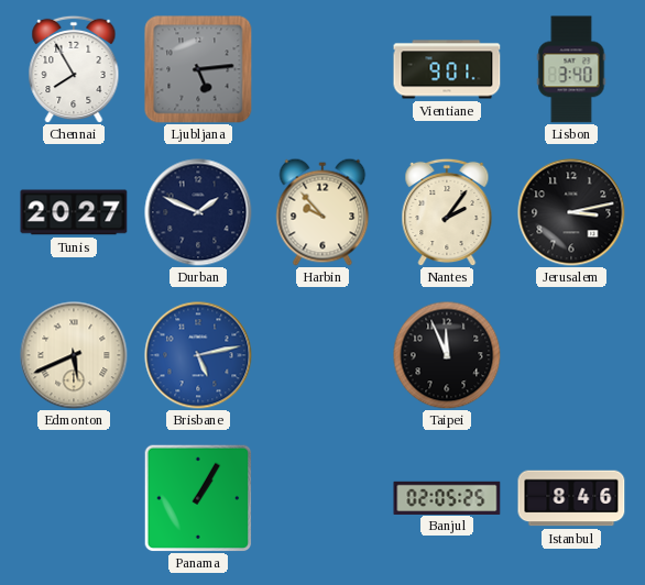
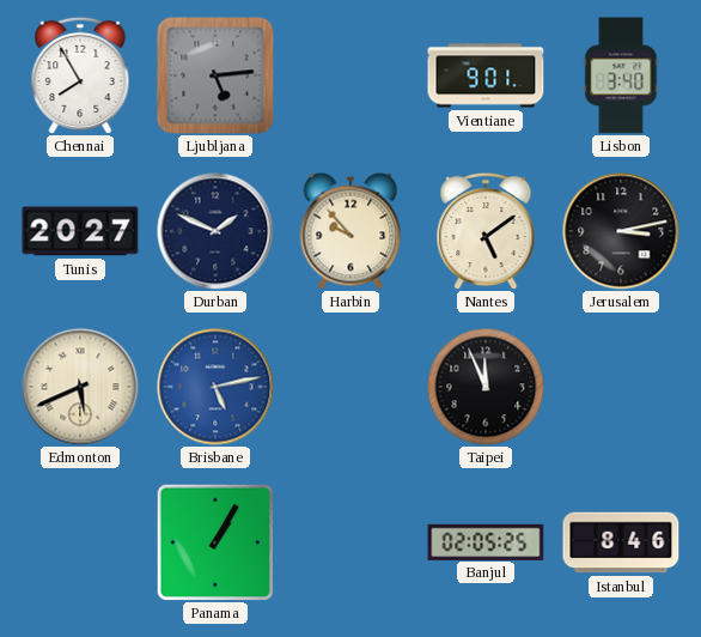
Nantes: 2:06 -> 5:09 (486, 231)
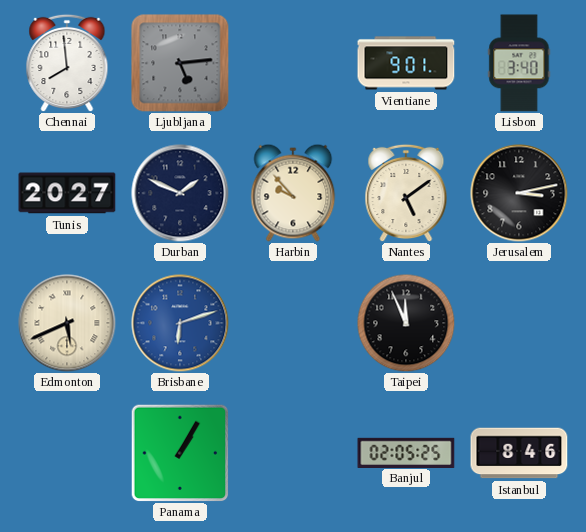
Chennai: 7:55 -> 7:59 (67, 63)
Brisbane: 5:13 -> 6:12 (180, 323)
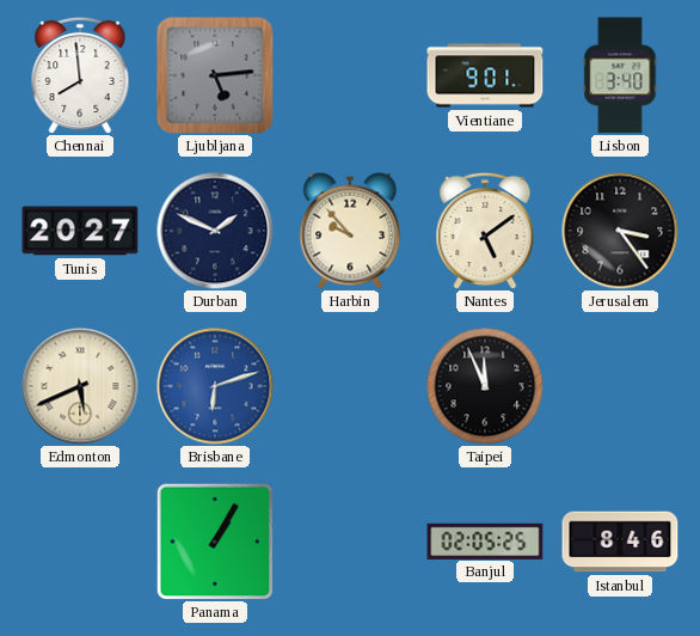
Jerusalem: 3:13 -> 3:24 (620, 231)
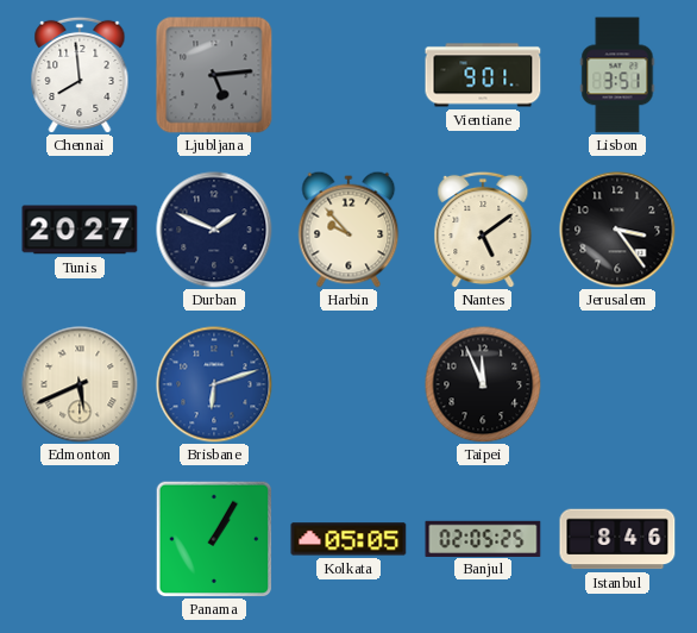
Lisbon: 3:40 -> 3:51 (617, 75)
Kolkata: none -> 05:05 (348, 539)
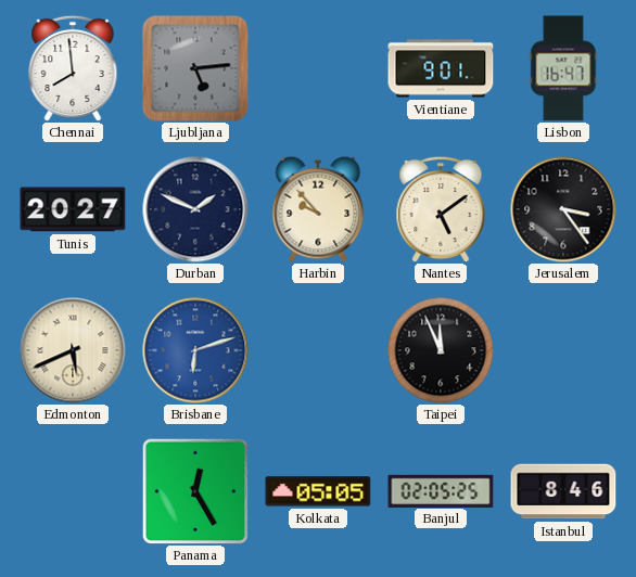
Lisbon: 3:51 -> 16:47 (563, 68)
Panama: 1:05 -> 12:25 (195, 491)
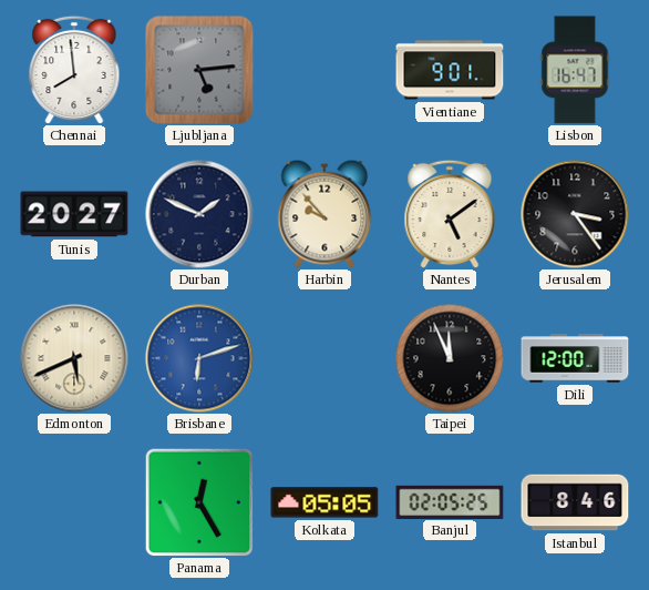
Dili: none -> 12:00 (575, 358)
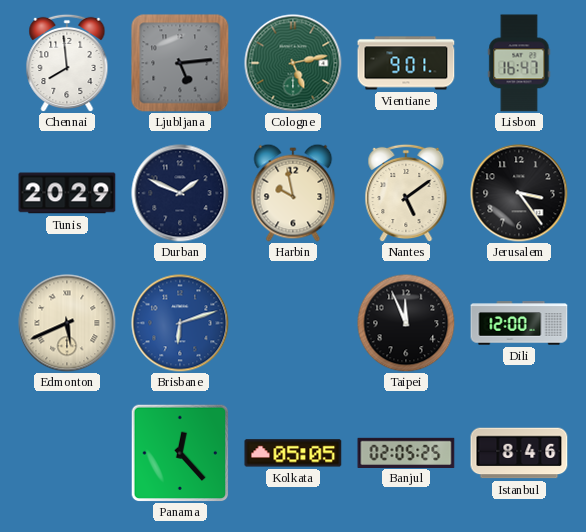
Cologne: none -> 5:13 (293, 63)
Tunis: 20:27 -> 20:29 (67, 193)
Harbin: 9:53 -> 9:58 (293, 193)
Panama: 12:25 -> 12:23 (180, 453)
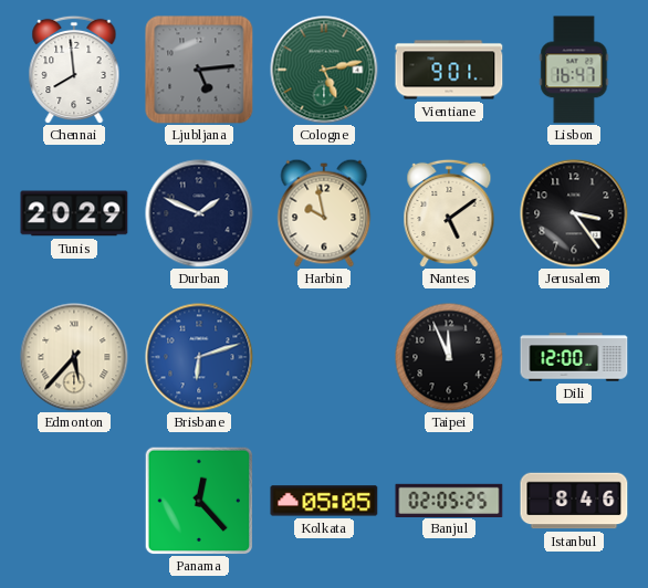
Edmonton: 5:41 -> 5:37 (74, 357)
